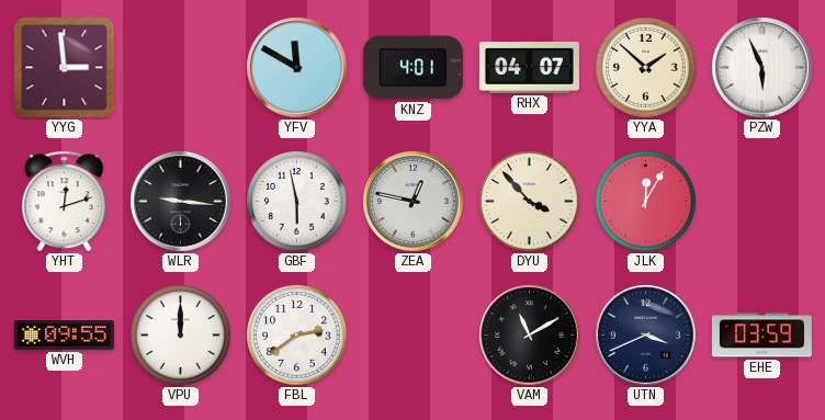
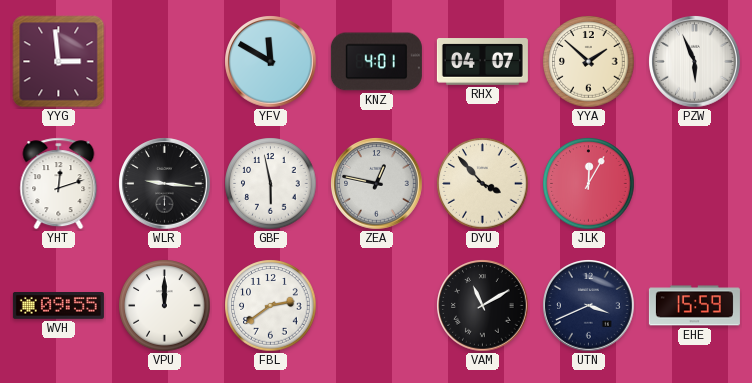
EHE: 03:59 -> 15:59 (694, 306)
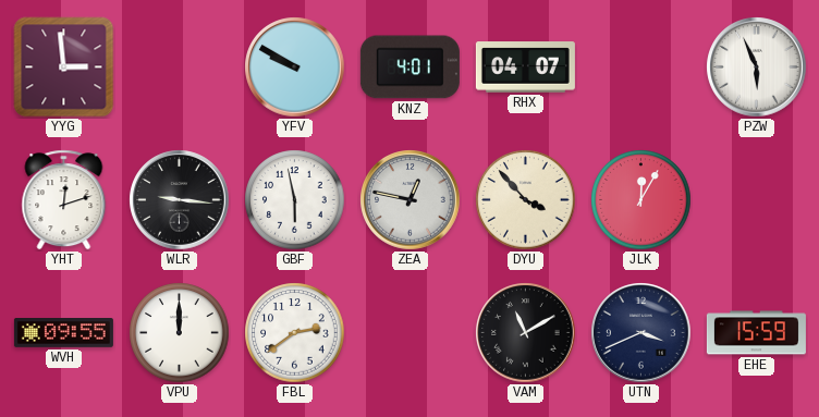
YFV: 11:50 -> 9:50 (295, 68)
YYA: 1:52 -> none (589, 62)
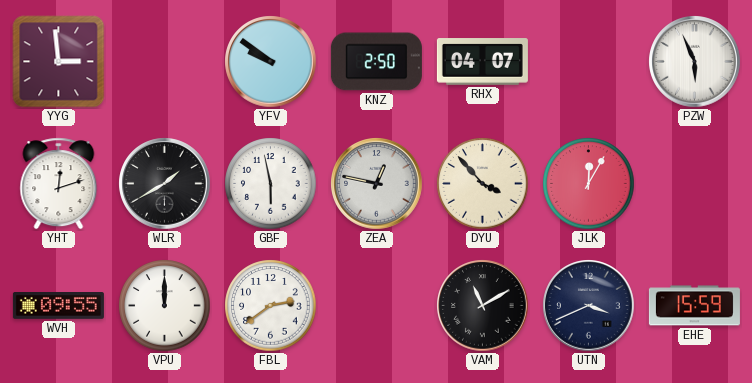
YFV: 9:50 -> 9:51 (271, 62)
KNZ: 4:01 -> 2:50 (376, 62)
WLR: 9:16 -> 1:40 (165, 184)
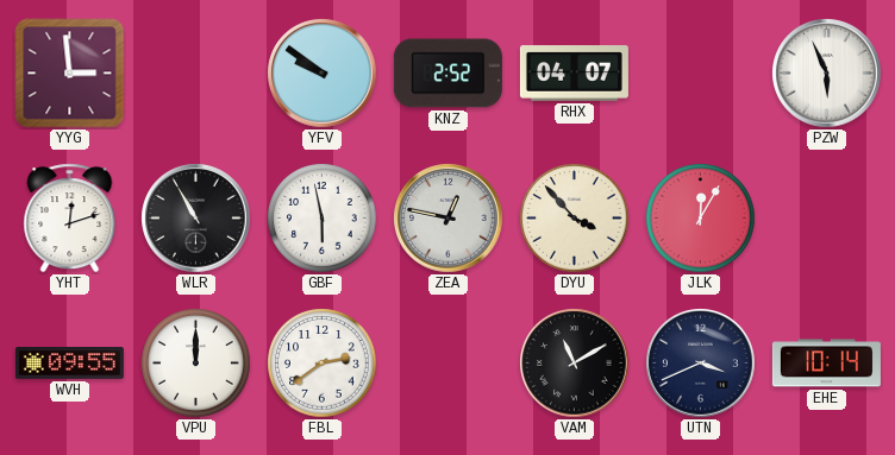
KNZ: 2:50 -> 2:52 (447, 74)
WLR: 1:40 -> 10:55 (196, 219)
EHE: 15:59 -> 10:14 (826, 364)
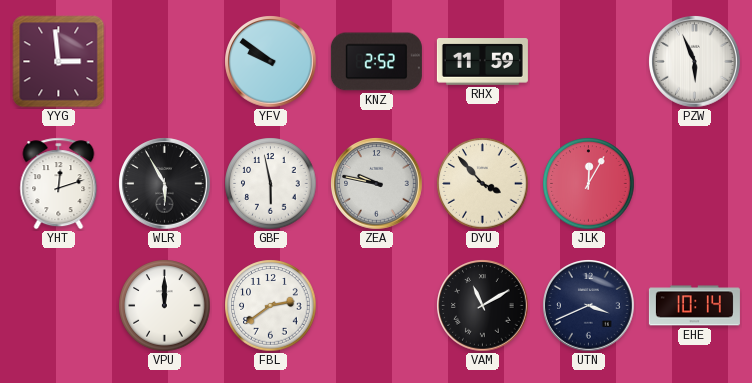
RHX: 04:07 -> 11:59 (482, 62)
WLR: 10:55 -> 5:55 (165, 184)
ZEA: 12:47 -> 9:47 (377, 184)
WVH: 09:55 -> none (69, 364)
